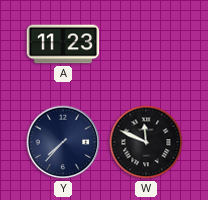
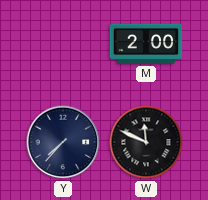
A: 11:23 -> none (63, 44)
M: none -> 2:00 (146, 44)
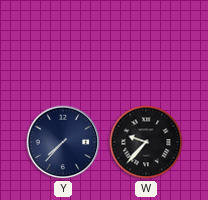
M: 2:00 -> none (146, 44)
W: 11:49 -> 9:37 (146, 142)
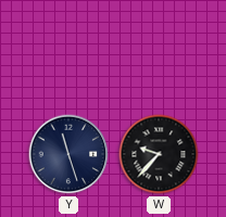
Y: 7:37 -> 11:27 (68, 154)
